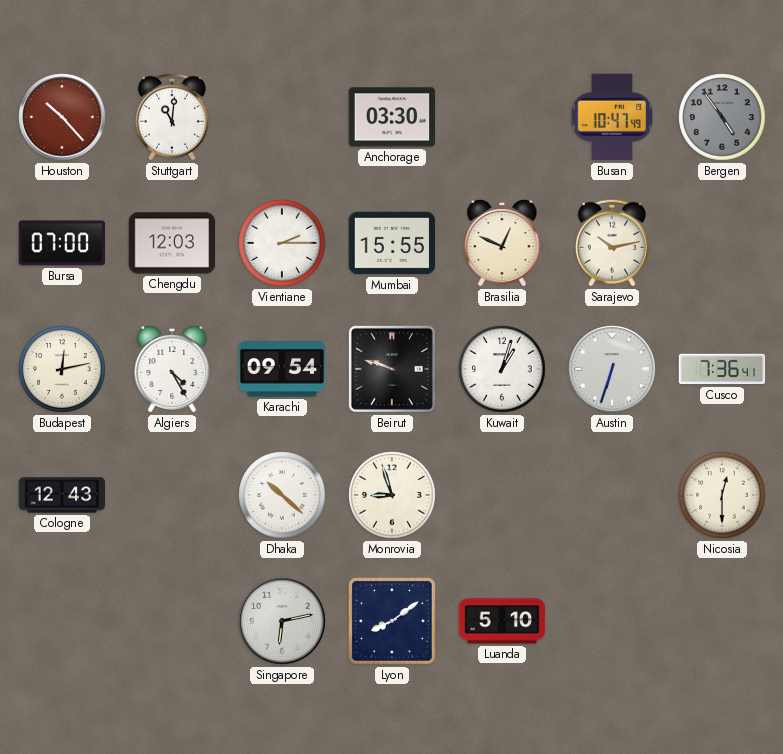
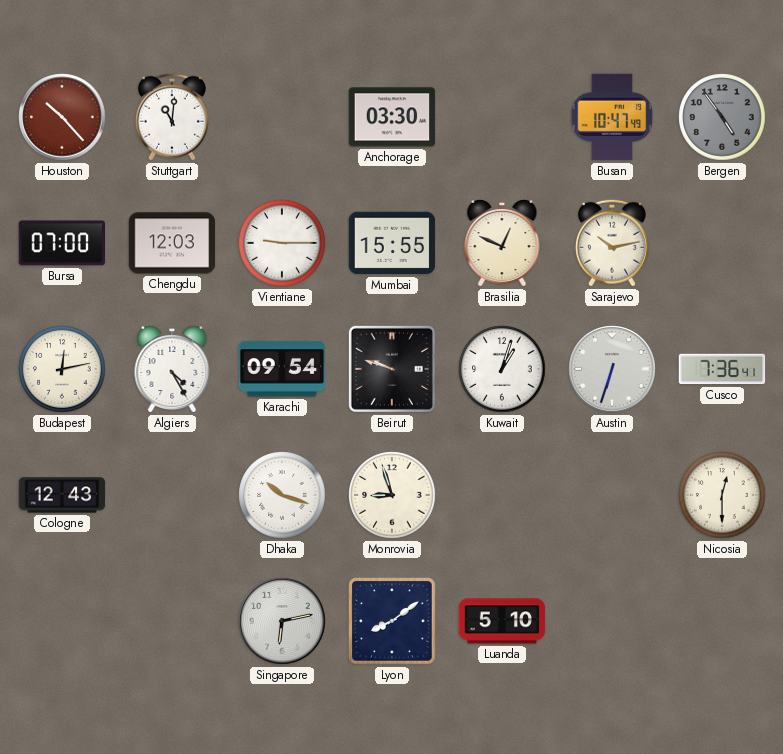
Vientiane: 2:15 -> 9:15 (282, 243)
Dhaka: 10:22 -> 10:18 (282, 495)
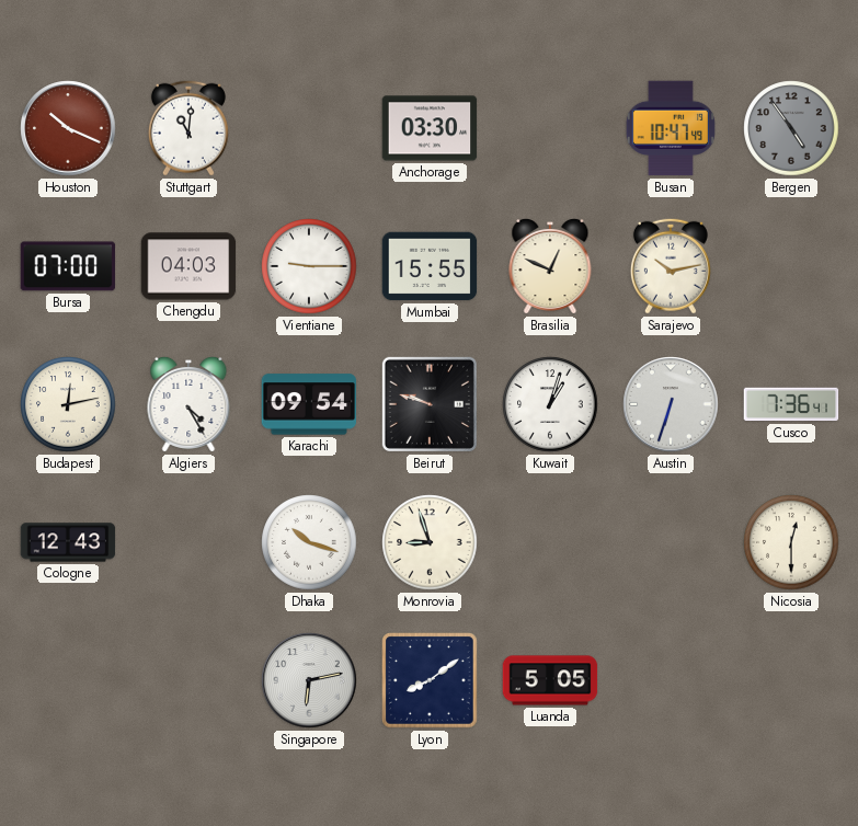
Houston: 10:23 -> 10:19 (68, 128)
Chengdu: 12:03 -> 04:03 (188, 266)
Luanda: 5:10 -> 5:05 (550, 680)
